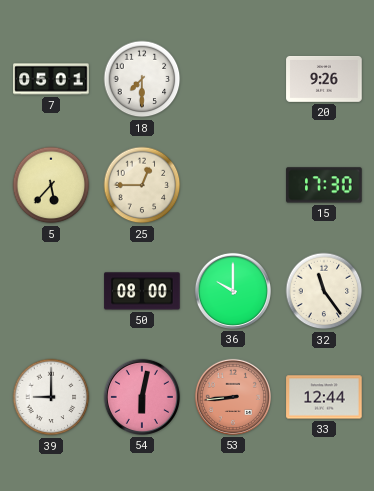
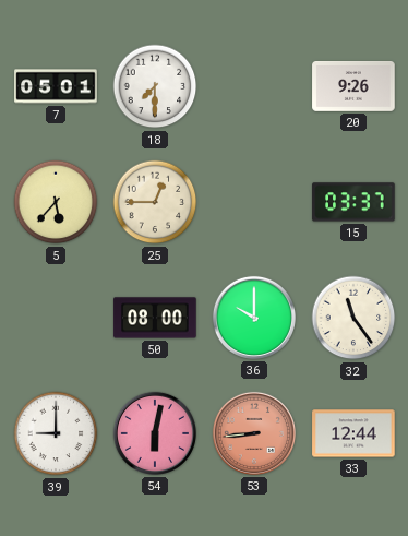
15: 17:30 -> 03:37 (353, 202)
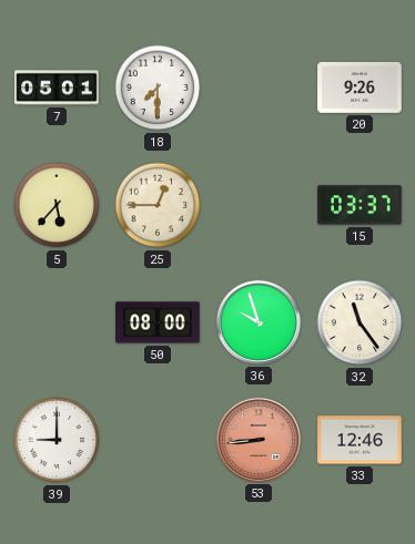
36: 10:00 -> 9:57 (259, 322)
54: 6:02 -> none (155, 433)
33: 12:44 -> 12:46 (360, 440)
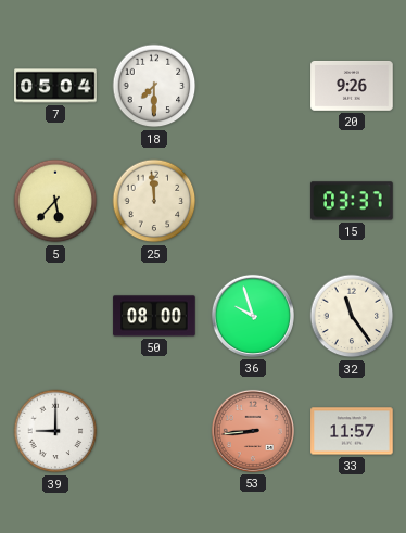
7: 05:01 -> 05:04 (55, 86)
25: 12:45 -> 11:59 (154, 201)
33: 12:46 -> 11:57 (352, 431)
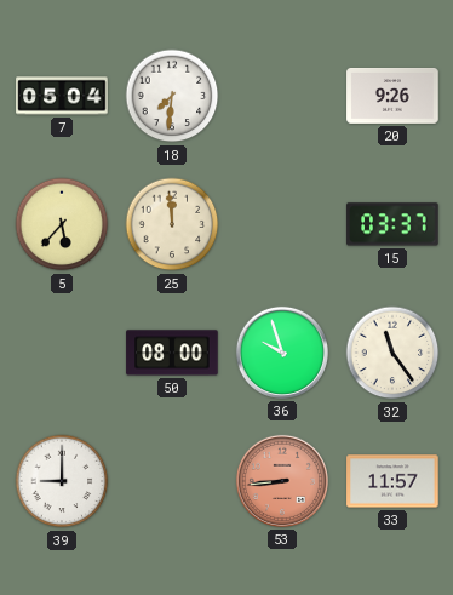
18: 7:30 -> 7:31 (172, 96)
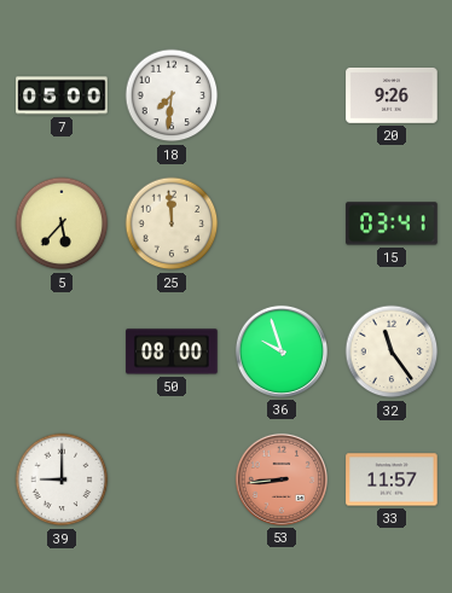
7: 05:04 -> 05:00 (62, 95)
15: 03:37 -> 03:41 (392, 223)
